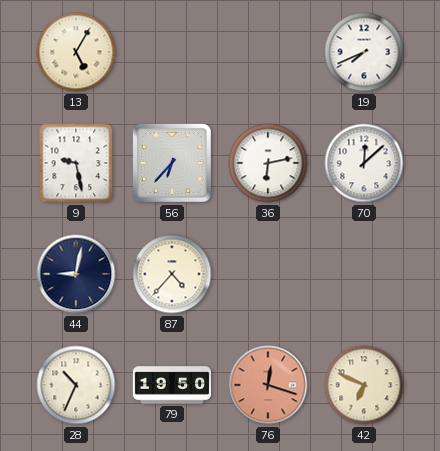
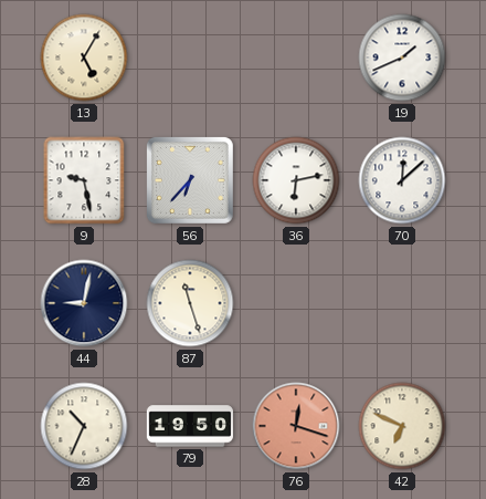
19: 7:41 -> 1:41 (402, 58)
87: 4:37 -> 11:27 (190, 303)
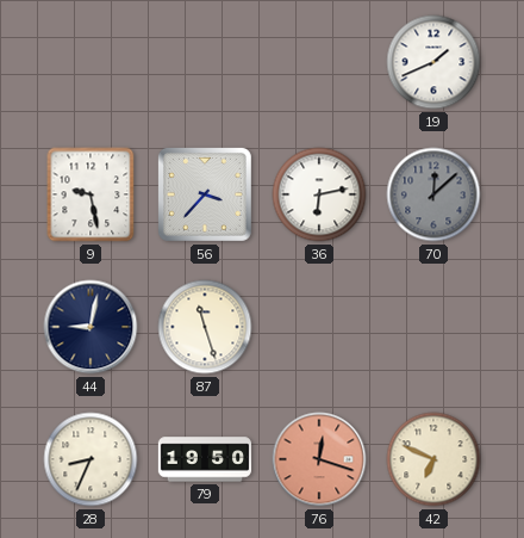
13: 5:05 -> none (84, 58)
56: 6:37 -> 3:37 (205, 194)
70 dial: white -> grey (433, 194)
28: 10:34 -> 8:34 (91, 459)
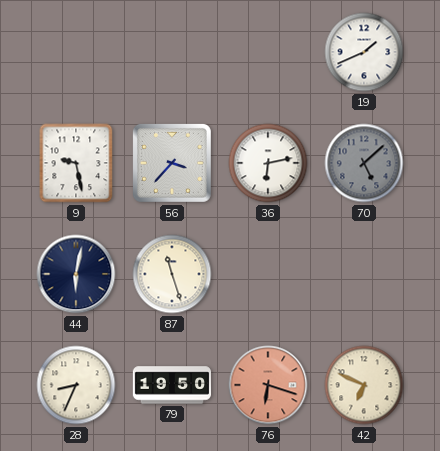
70: 12:08 -> 5:08 (364, 163)
44: 9:02 -> 6:02 (76, 274)
76: 12:18 -> 6:18 (268, 385)
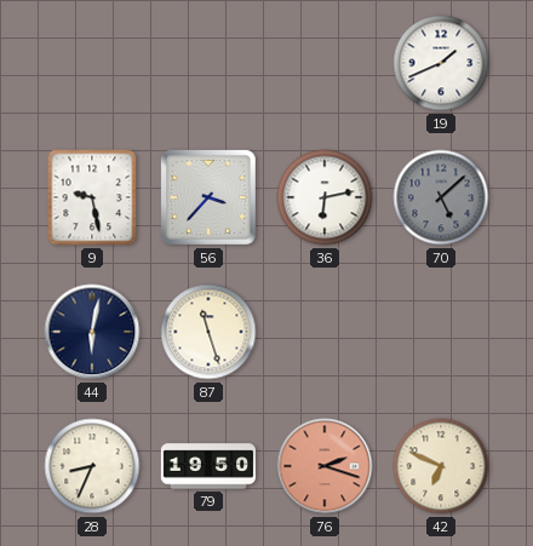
76: 6:18 -> 2:18 (325, 466)
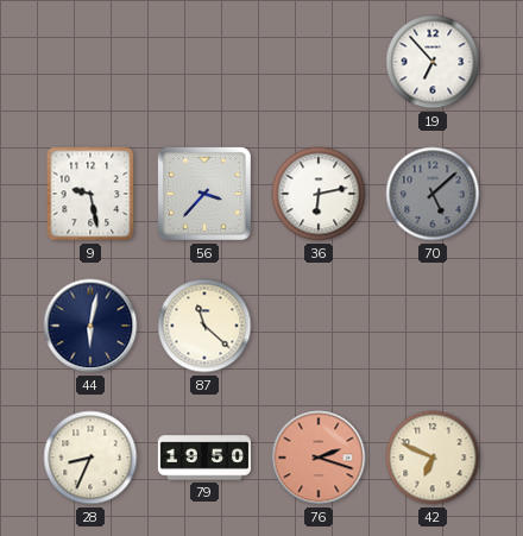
19: 1:41 -> 6:53 (433, 62)
87: 11:27 -> 11:22 (204, 326)
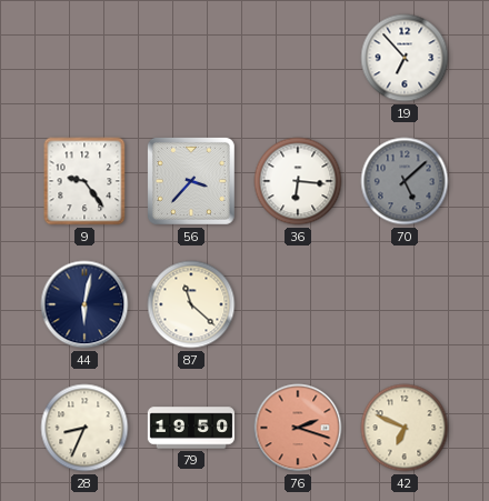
9: 9:28 -> 9:24 (84, 181)
36: 6:13 -> 6:16 (298, 181)
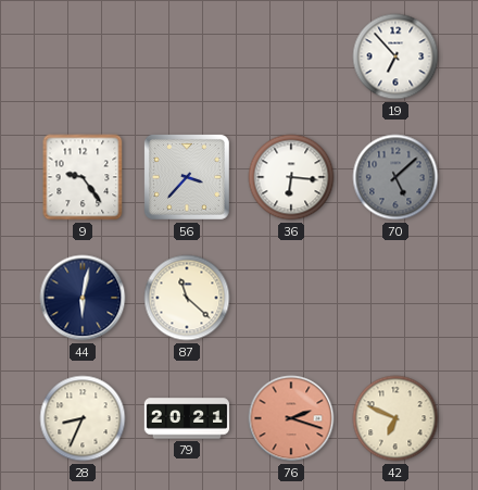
79: 19:50 -> 20:21 (187, 418)
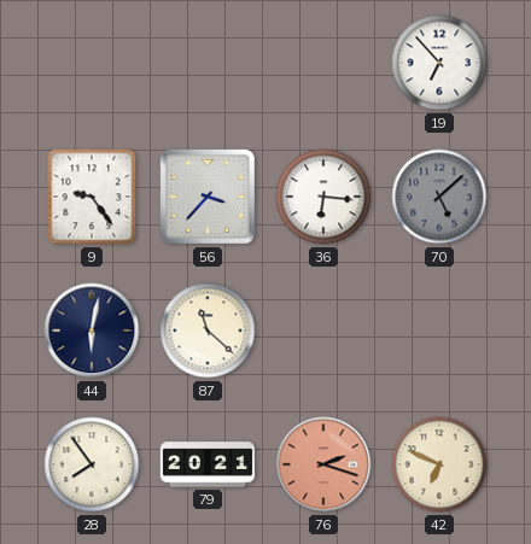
28: 8:34 -> 7:54 (92, 464)
